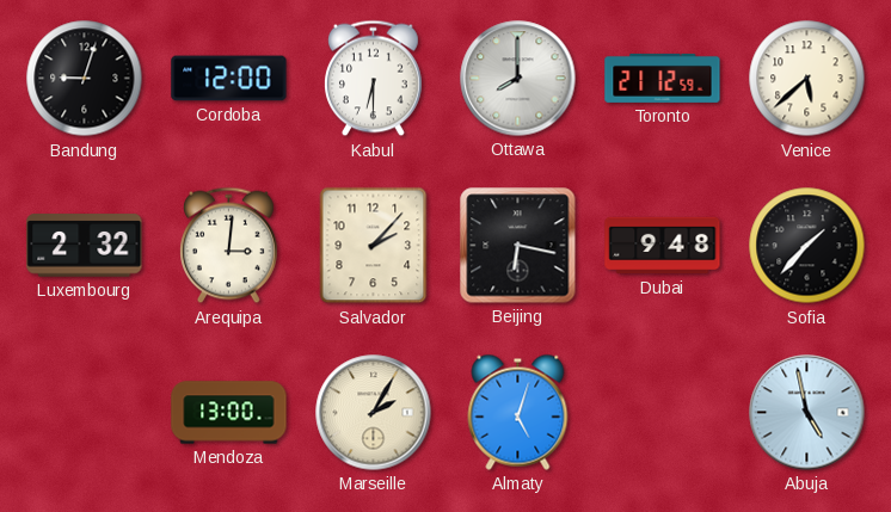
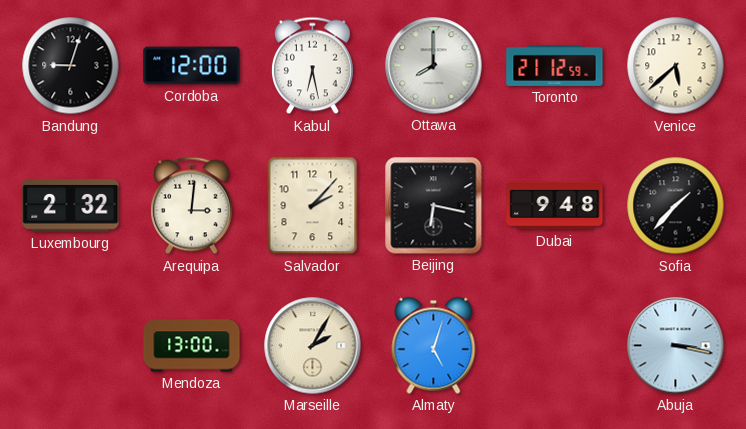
Kabul: 6:30 -> 6:28 (313, 66)
Abuja: 4:58 -> 3:17 (676, 346)
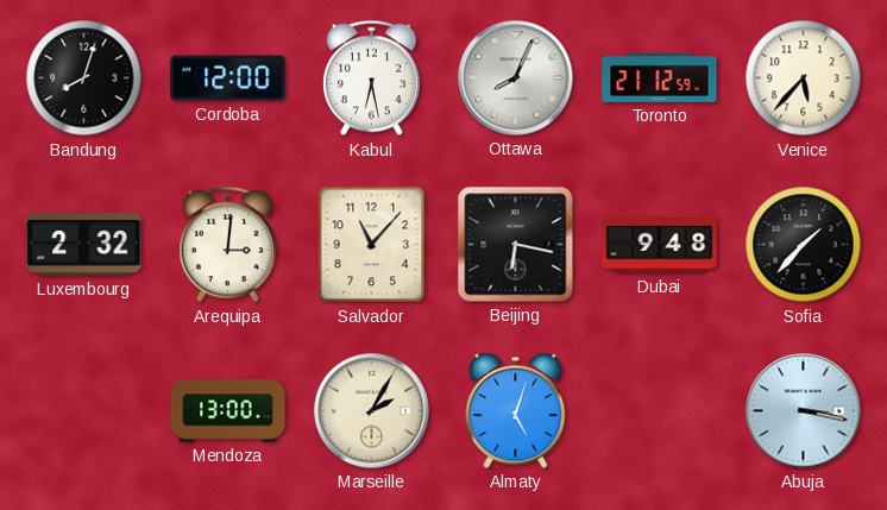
Bandung: 9:03 -> 8:03 (84, 78)
Ottawa: 8:00 -> 8:04 (516, 78)
Venice: 5:38 -> 5:37 (804, 78)
Salvador: 2:07 -> 11:07 (372, 245)
